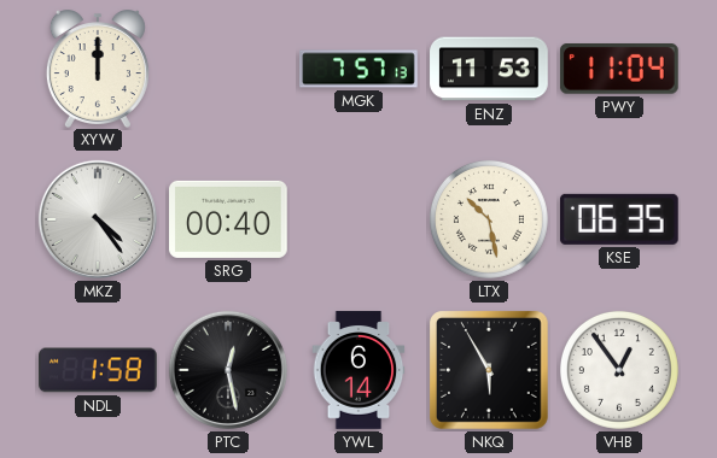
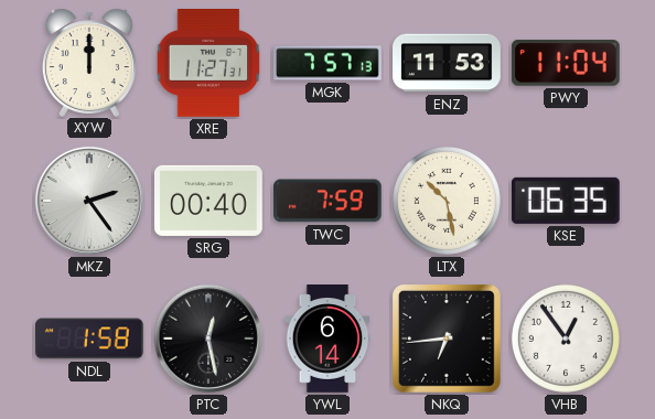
XRE: none -> 11:27 (208, 64)
MKZ: 4:24 -> 2:24 (89, 201)
TWC: none -> 7:59 (327, 201)
NKQ: 5:55 -> 6:44 (448, 340)
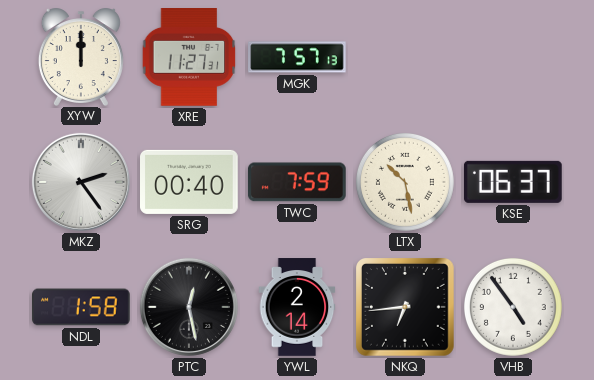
ENZ: 11:53 -> none (447, 63)
PWY: 11:04 -> none (566, 64)
KSE: 06:35 -> 06:37 (513, 182)
YWL: 6:14 -> 2:14 (297, 307)
VHB: 12:54 -> 4:54 (513, 307)
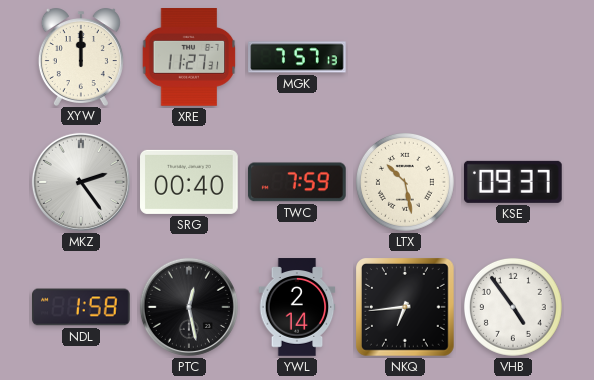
KSE: 06:37 -> 09:37 (513, 182)
